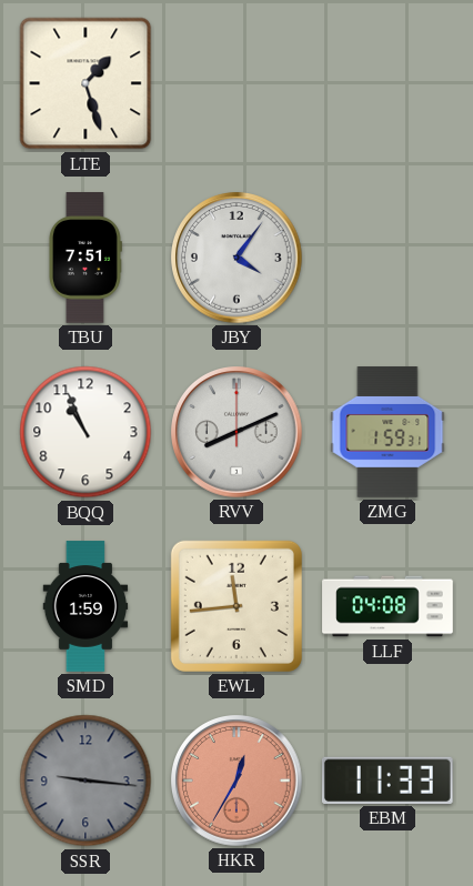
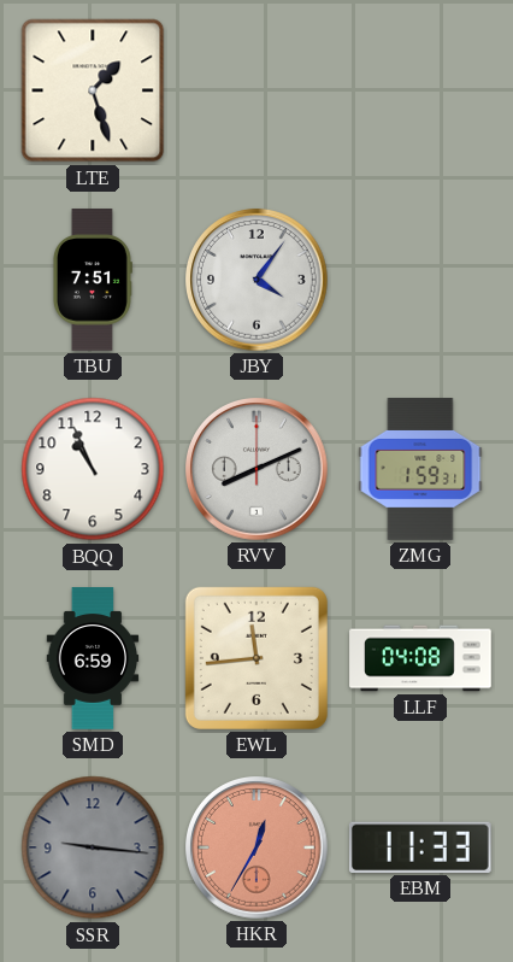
SMD: 1:59 -> 6:59 (93, 658)
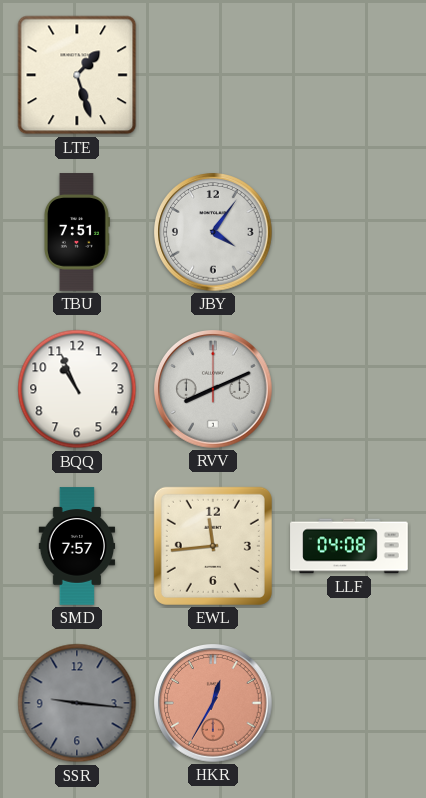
ZMG: 1:59 -> none (420, 469)
SMD: 6:59 -> 7:57 (77, 546)
EBM: 11:33 -> none (420, 847)
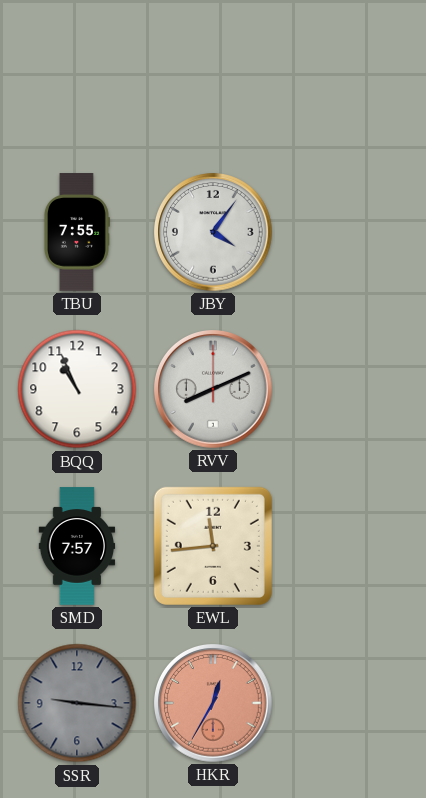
LTE: 1:27 -> none (77, 75)
TBU: 7:51 -> 7:55 (76, 232)
LLF: 04:08 -> none (349, 546)
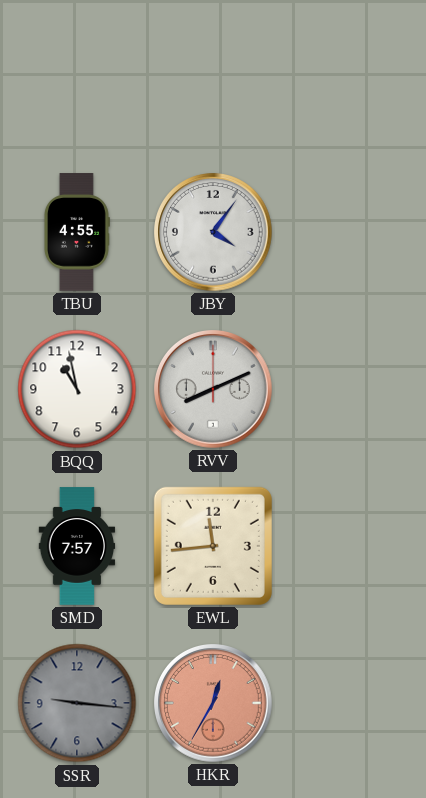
TBU: 7:55 -> 4:55 (76, 232)
BQQ: 10:56 -> 10:58 (77, 389)
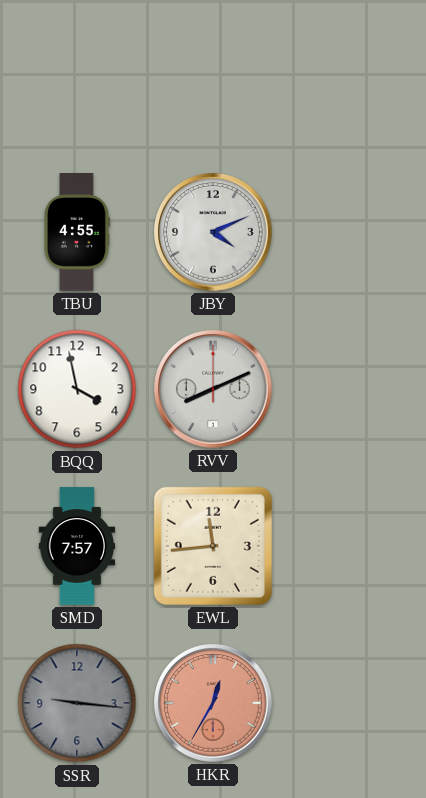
JBY: 4:06 -> 4:11 (213, 232)
BQQ: 10:58 -> 3:58 (77, 389)
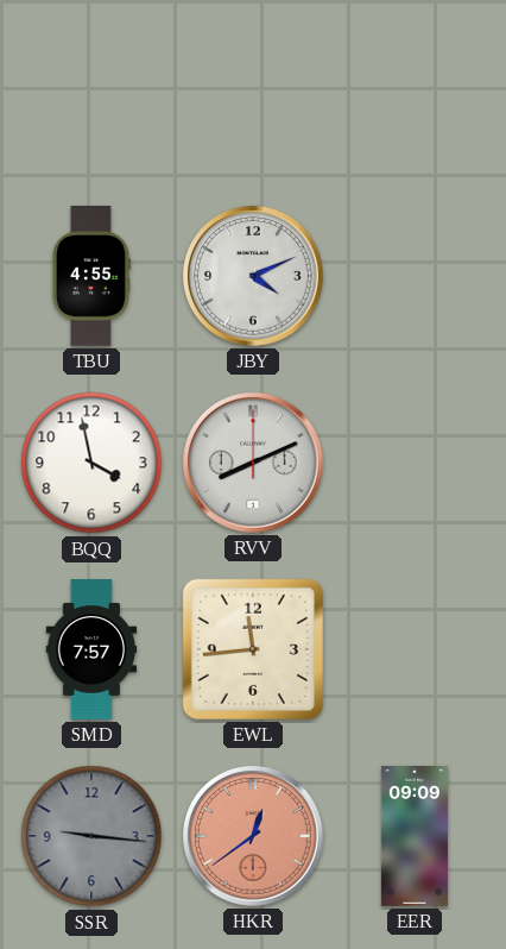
HKR: 12:35 -> 12:39 (253, 836)
EER: none -> 09:09 (415, 836)
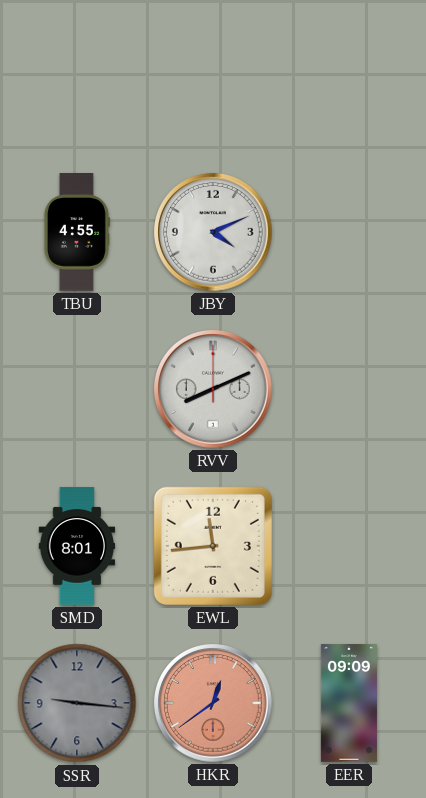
BQQ: 3:58 -> none (91, 463)
SMD: 7:57 -> 8:01 (77, 546)
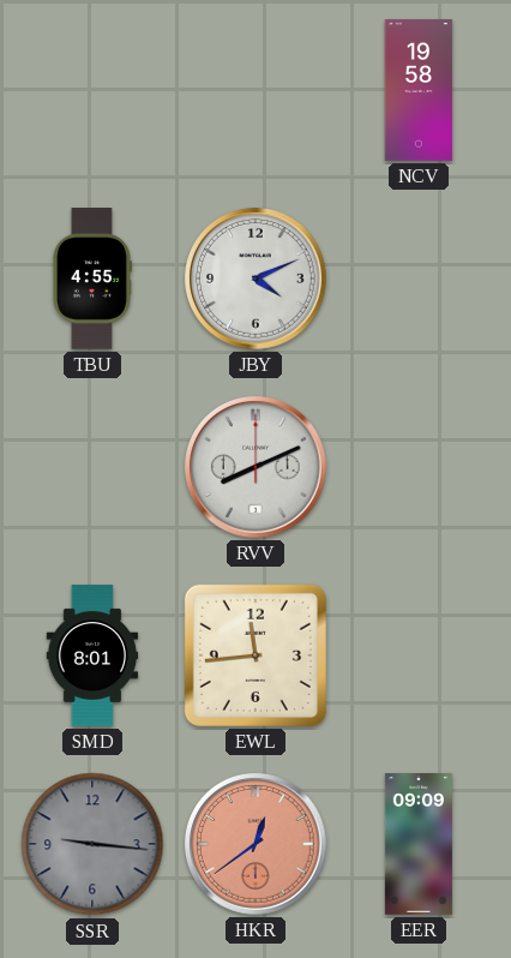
NCV: none -> 19:58 (419, 90)
